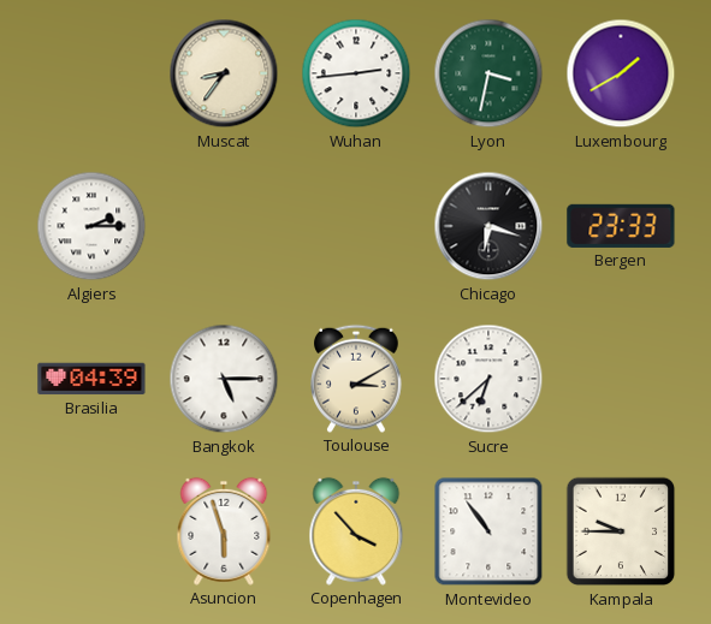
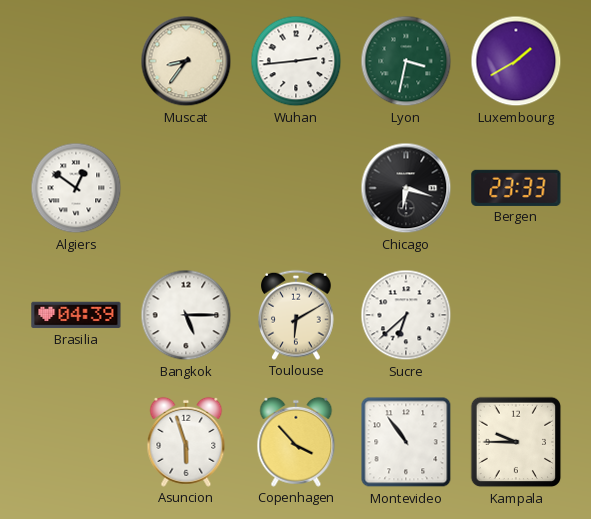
Algiers: 2:15 -> 12:51 (76, 188)
Toulouse: 3:10 -> 6:10 (297, 315)
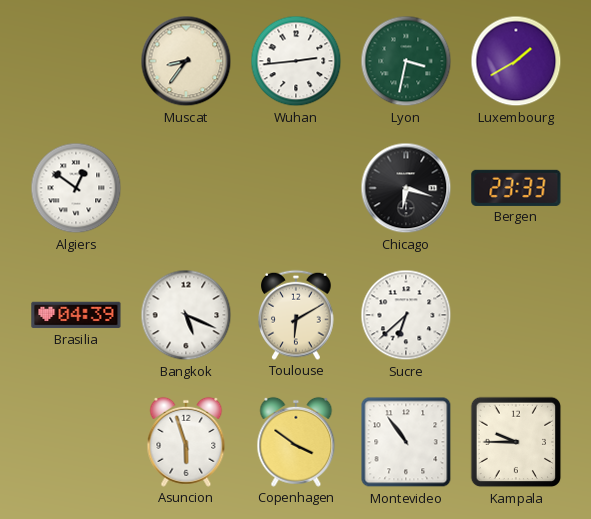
Bangkok: 5:15 -> 5:19 (186, 315)
Copenhagen: 3:53 -> 3:51 (296, 442)
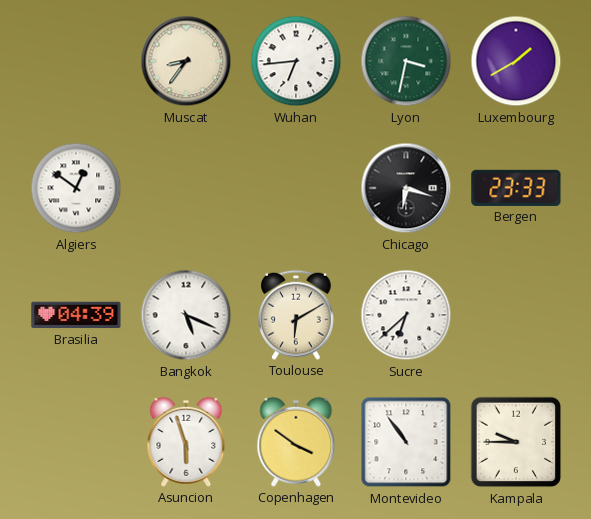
Wuhan: 2:44 -> 6:44 (296, 61)
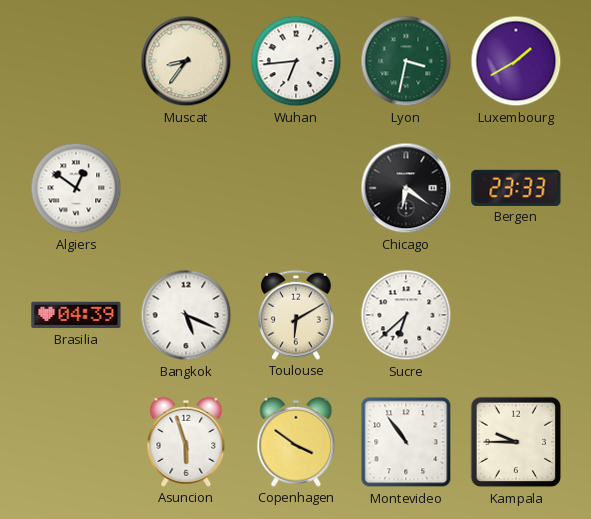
Chicago: 6:18 -> 6:21 (406, 188)
